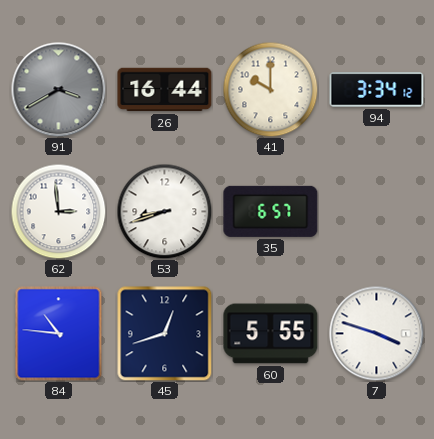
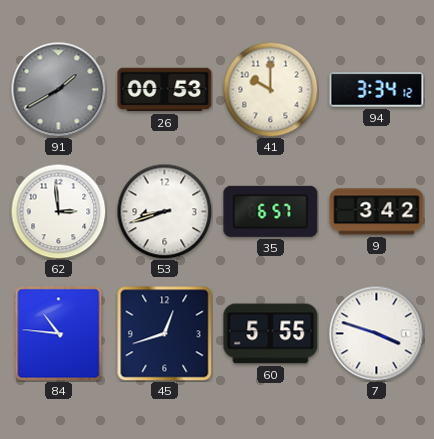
91: 3:40 -> 1:40 (58, 89)
26: 16:44 -> 00:53 (165, 90)
9: none -> 3:42 (377, 212)
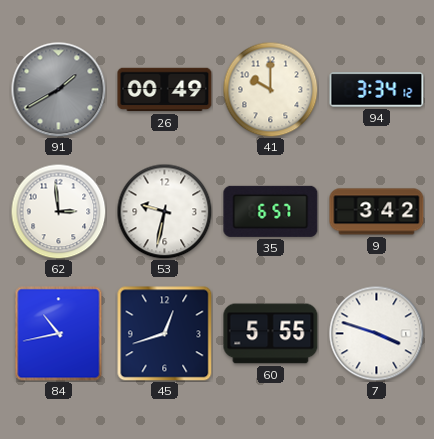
26: 00:53 -> 00:49 (165, 90)
53: 8:42 -> 9:32 (164, 211)
84: 10:46 -> 10:43 (59, 334)
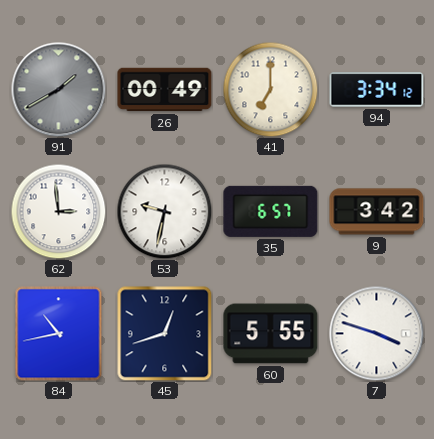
41: 10:00 -> 7:00 (270, 89)
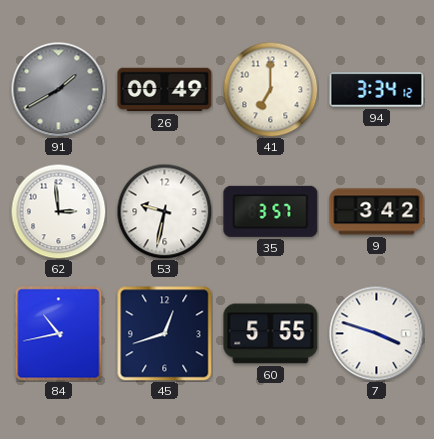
35: 6:57 -> 3:57 (271, 211)
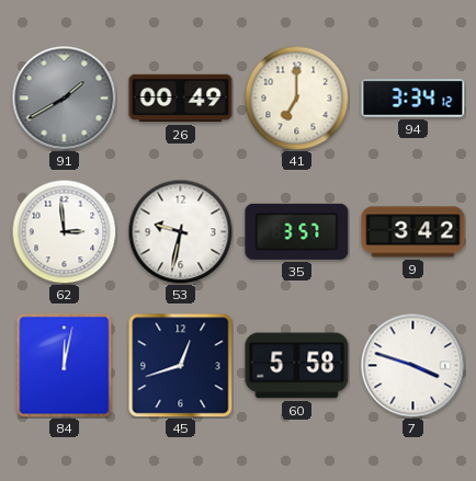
84: 10:43 -> 12:02 (65, 366)
60: 5:55 -> 5:58 (297, 366)
